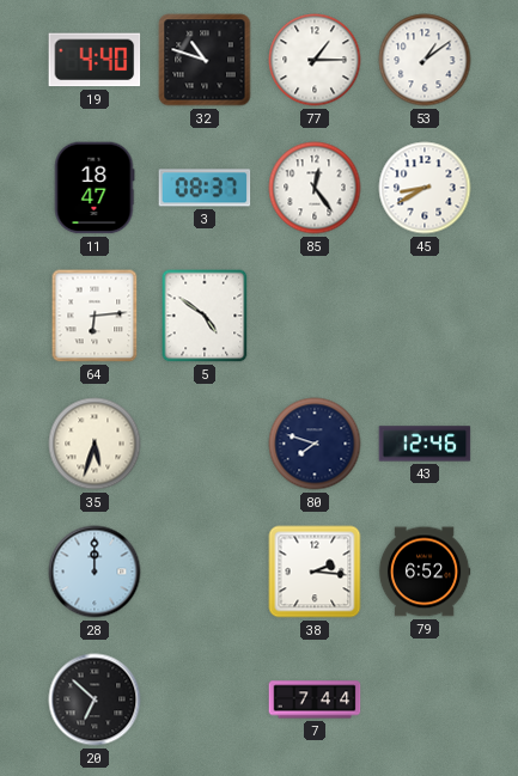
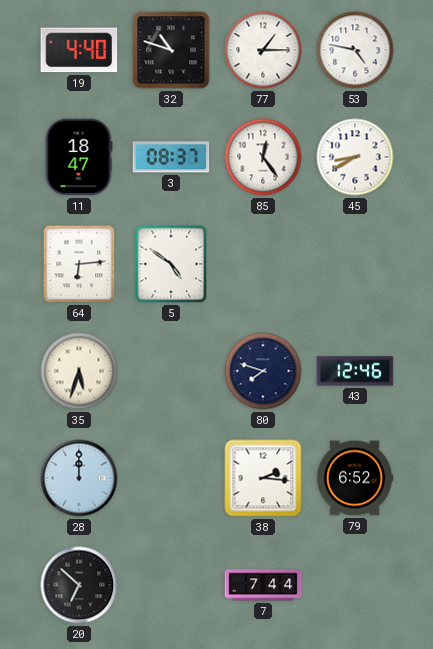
53: 1:09 -> 4:47 (355, 50)
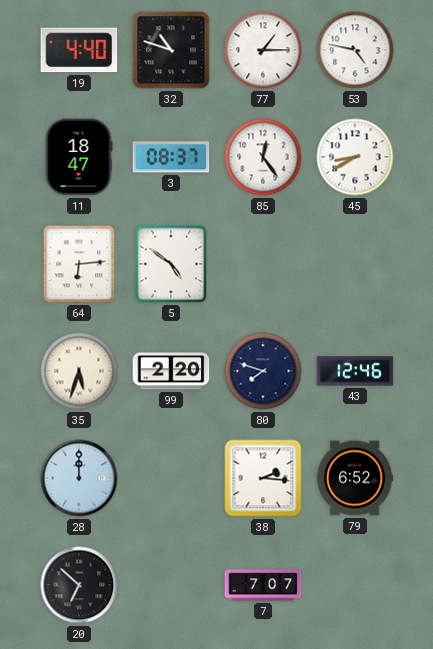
99: none -> 2:20 (171, 371)
7: 7:44 -> 7:07 (263, 585)
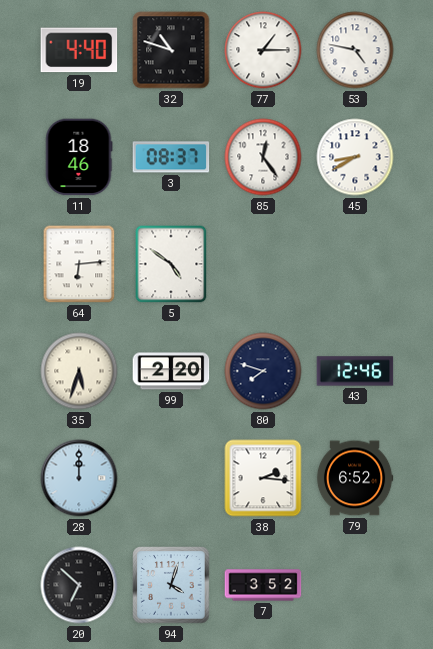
11: 18:47 -> 18:46 (79, 157)
94: none -> 4:03 (171, 585)
7: 7:07 -> 3:52 (263, 585)
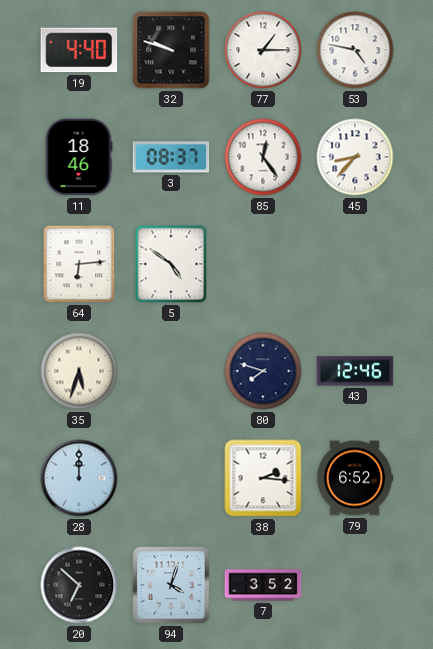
32: 10:48 -> 9:48 (171, 50)
45: 8:40 -> 8:37 (355, 157)
99: 2:20 -> none (171, 371)
